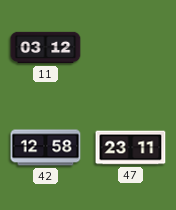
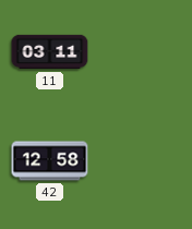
11: 03:12 -> 03:11 (50, 52)
47: 23:11 -> none (131, 148)
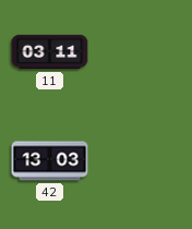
42: 12:58 -> 13:03 (50, 161)
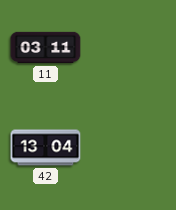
42: 13:03 -> 13:04 (46, 148)
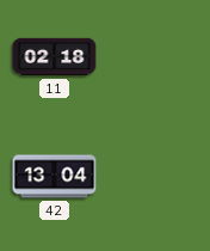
11: 03:11 -> 02:18 (55, 57)
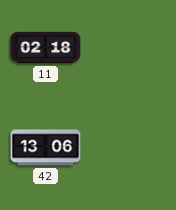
42: 13:04 -> 13:06 (46, 148)
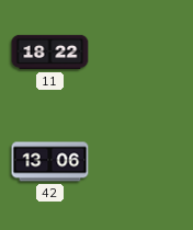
11: 02:18 -> 18:22 (50, 53)
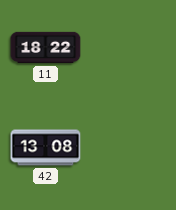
42: 13:06 -> 13:08 (46, 148)
